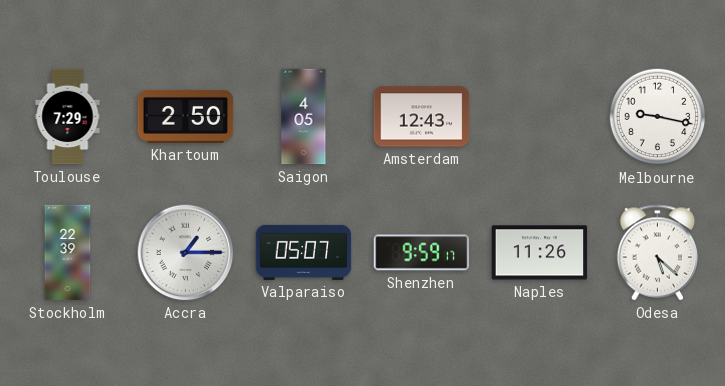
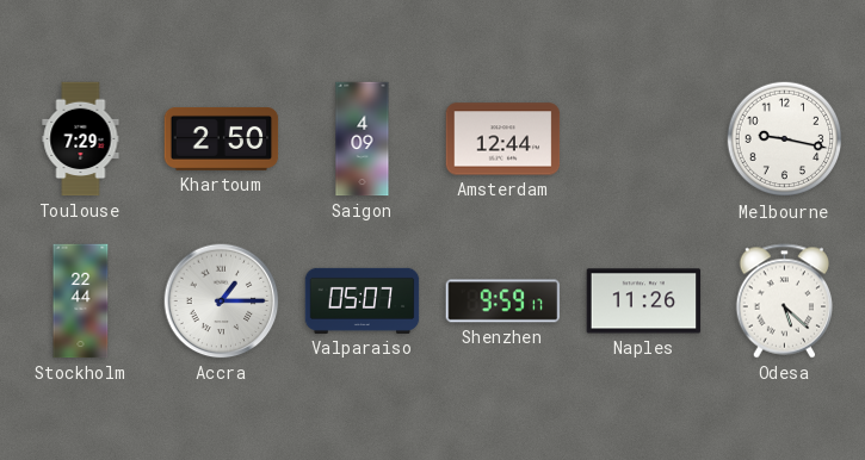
Saigon: 4:05 -> 4:09 (363, 139)
Amsterdam: 12:43 -> 12:44 (503, 139)
Stockholm: 22:39 -> 22:44 (81, 302)
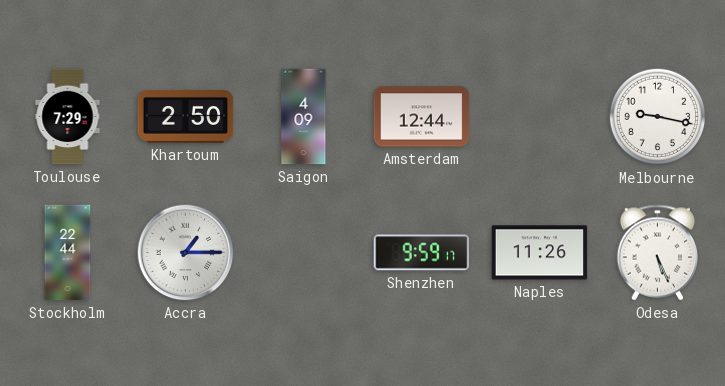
Valparaiso: 05:07 -> none (363, 300)
Odesa: 5:22 -> 5:26 (658, 253)
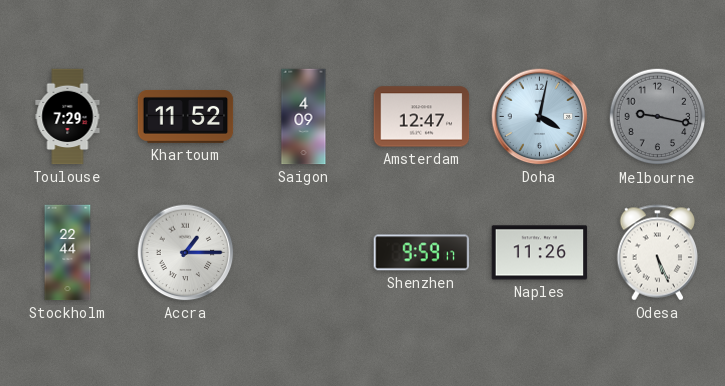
Khartoum: 2:50 -> 11:52 (186, 116)
Amsterdam: 12:44 -> 12:47 (422, 117)
Doha: none -> 4:02 (540, 117)
Melbourne dial: white -> grey (658, 117)
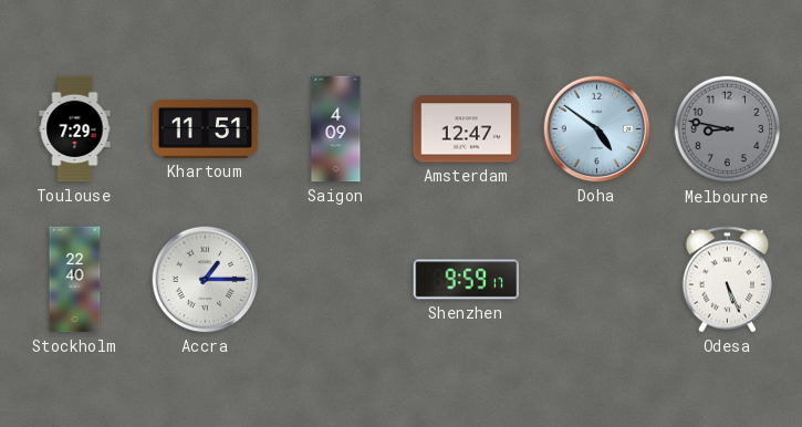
Khartoum: 11:52 -> 11:51 (206, 128)
Doha: 4:02 -> 4:51 (597, 129)
Melbourne: 9:17 -> 8:47 (728, 129)
Stockholm: 22:44 -> 22:40 (75, 280)
Naples: 11:26 -> none (540, 253)
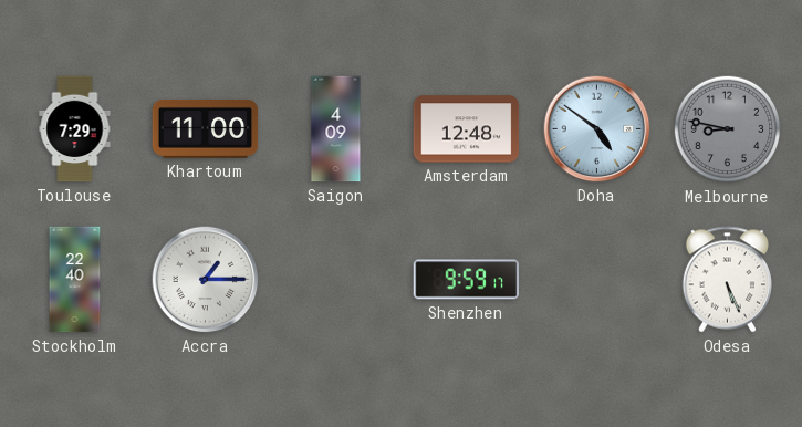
Khartoum: 11:51 -> 11:00 (206, 128)
Amsterdam: 12:47 -> 12:48 (467, 129)
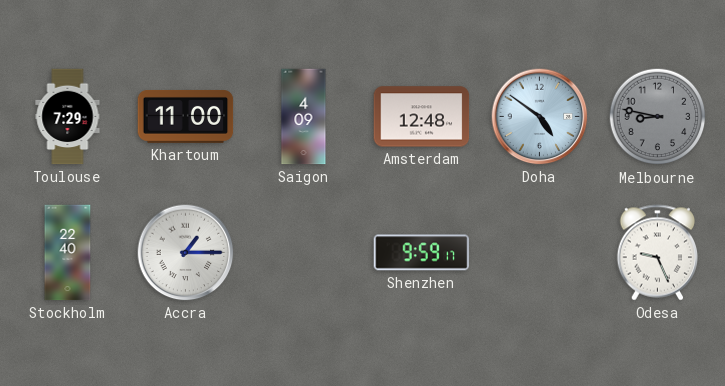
Odesa: 5:26 -> 9:26 (658, 253)
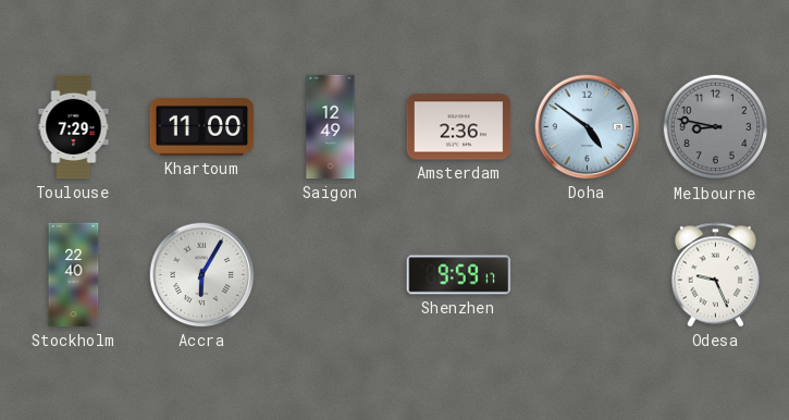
Saigon: 4:09 -> 12:49 (331, 127)
Amsterdam: 12:48 -> 2:36 (459, 127)
Accra: 1:15 -> 6:05 (202, 275)
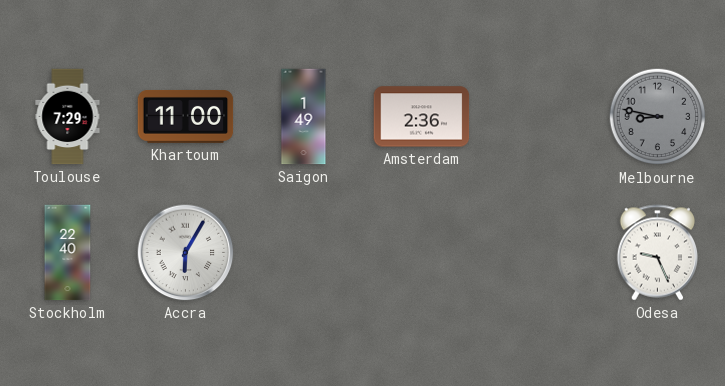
Saigon: 12:49 -> 1:49 (304, 117)
Doha: 4:51 -> none (588, 127)
Shenzhen: 9:59 -> none (459, 275)
